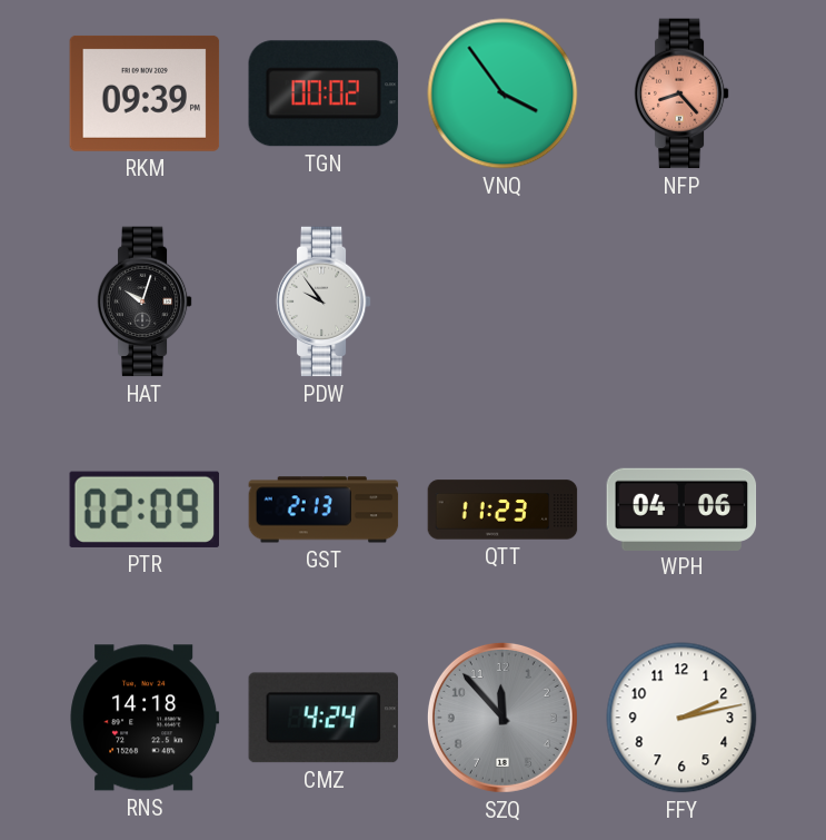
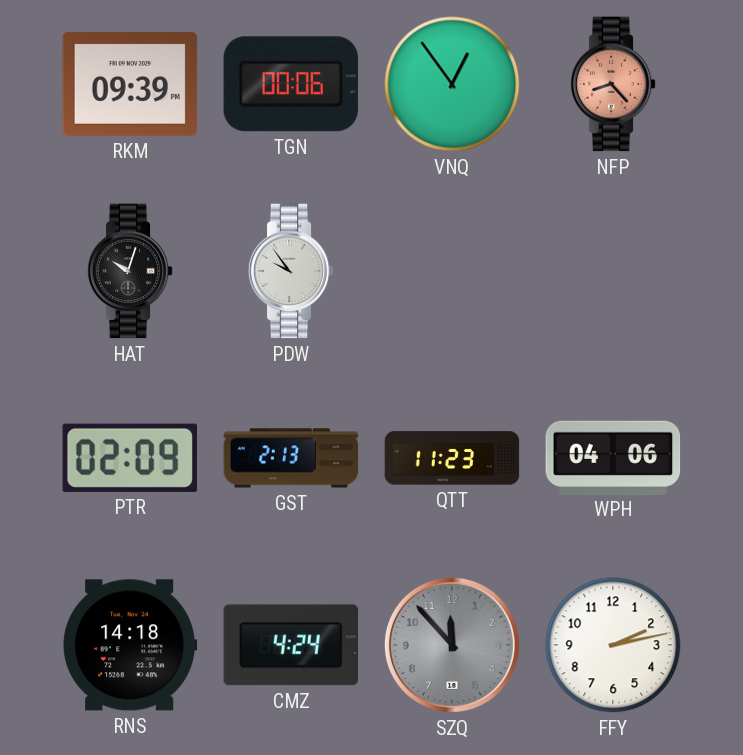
TGN: 00:02 -> 00:06 (290, 84)
VNQ: 3:54 -> 12:54 (452, 84)
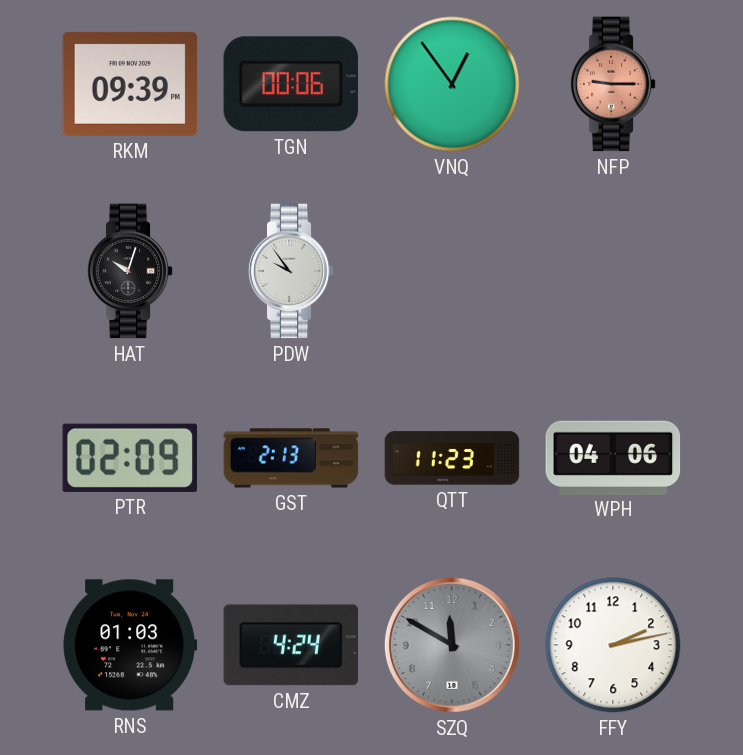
NFP: 8:23 -> 9:15 (613, 84)
RNS: 14:18 -> 01:03 (130, 645)
SZQ: 11:53 -> 11:50 (452, 645)
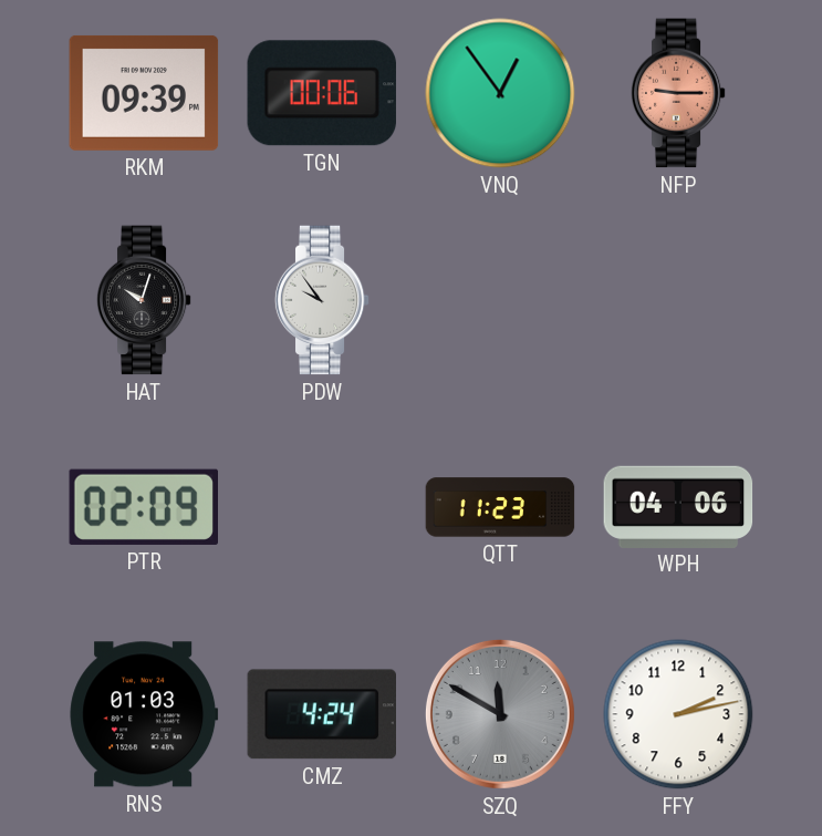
GST: 2:13 -> none (291, 458)
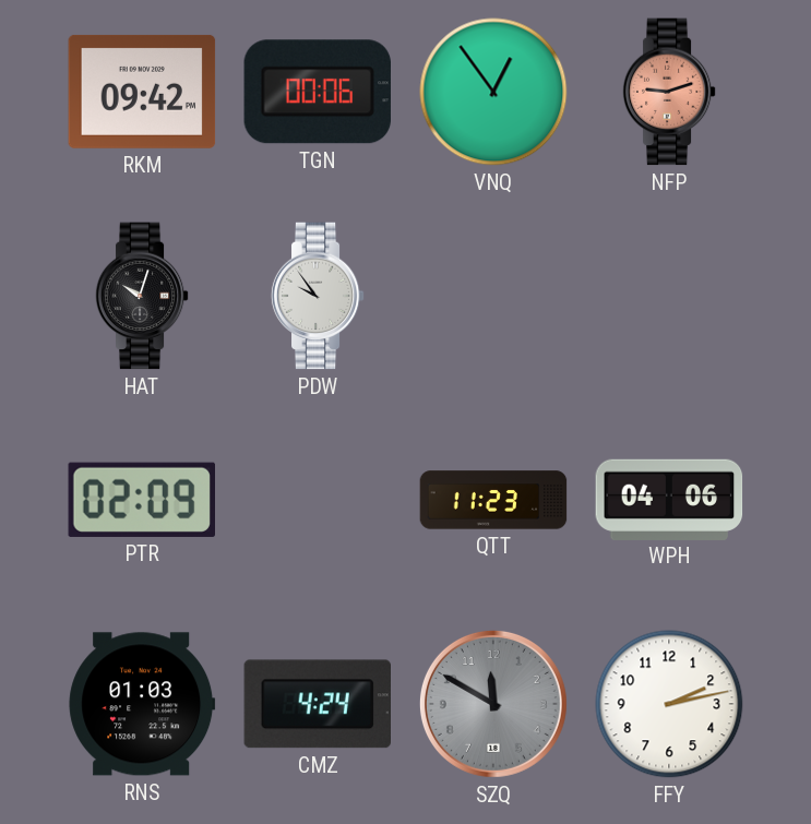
RKM: 09:39 -> 09:42 (142, 92)
NFP: 9:15 -> 9:12 (669, 92)
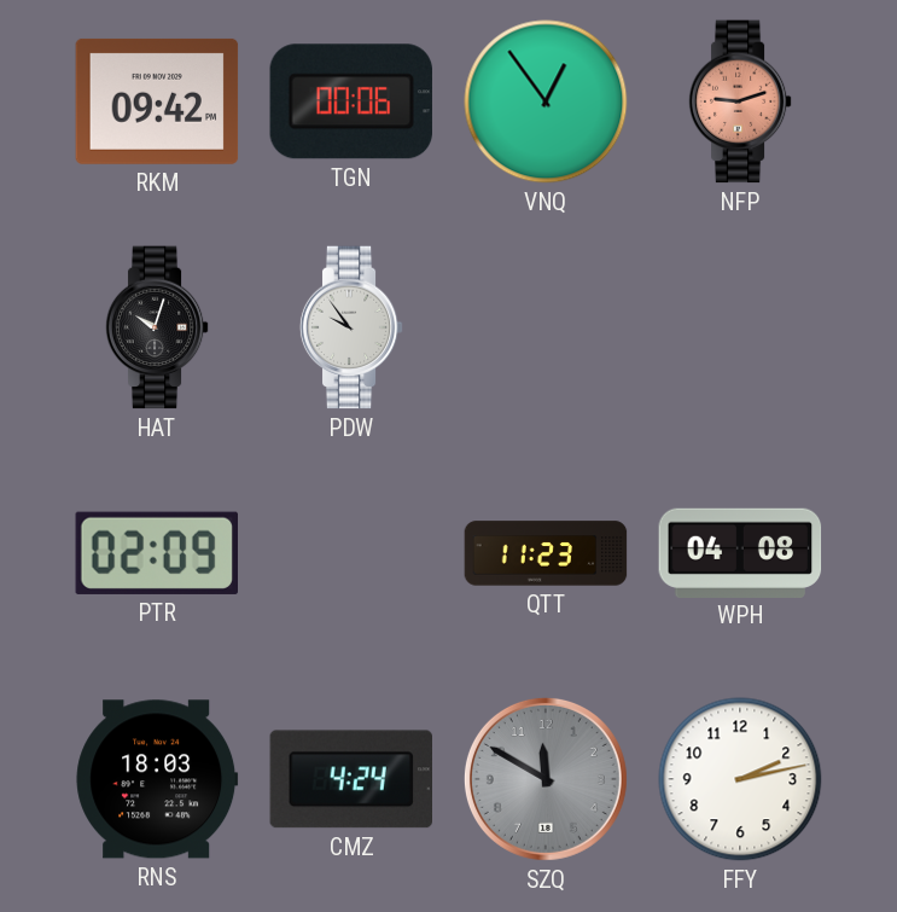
WPH: 04:06 -> 04:08 (740, 552)
RNS: 01:03 -> 18:03 (157, 779)
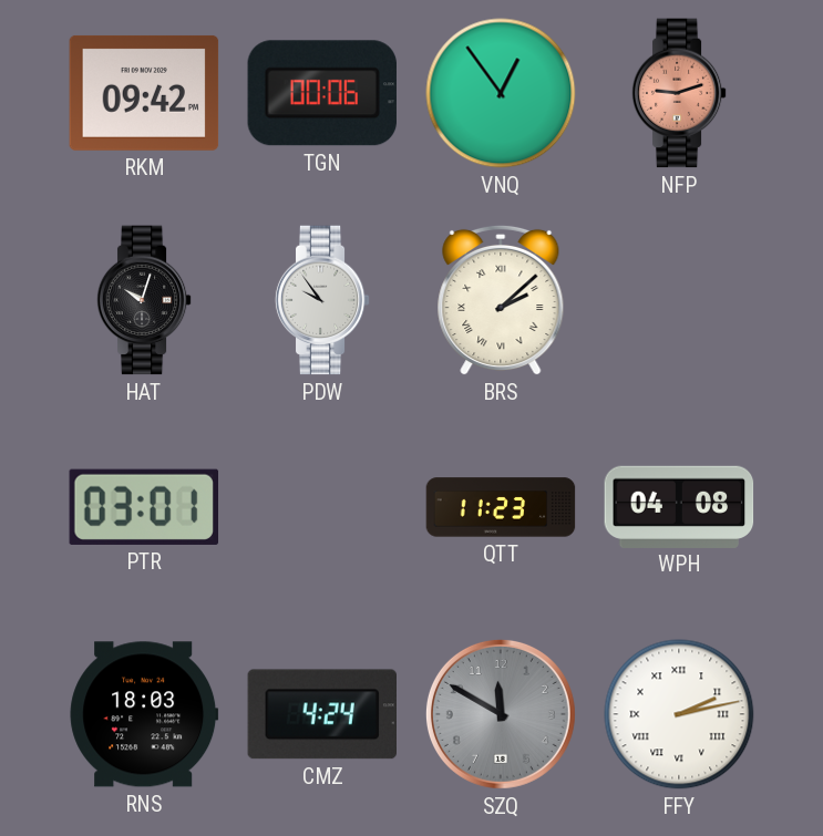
BRS: none -> 2:08 (501, 300)
PTR: 02:09 -> 03:01 (143, 507)
FFY numerals: Arabic -> Roman (679, 714)
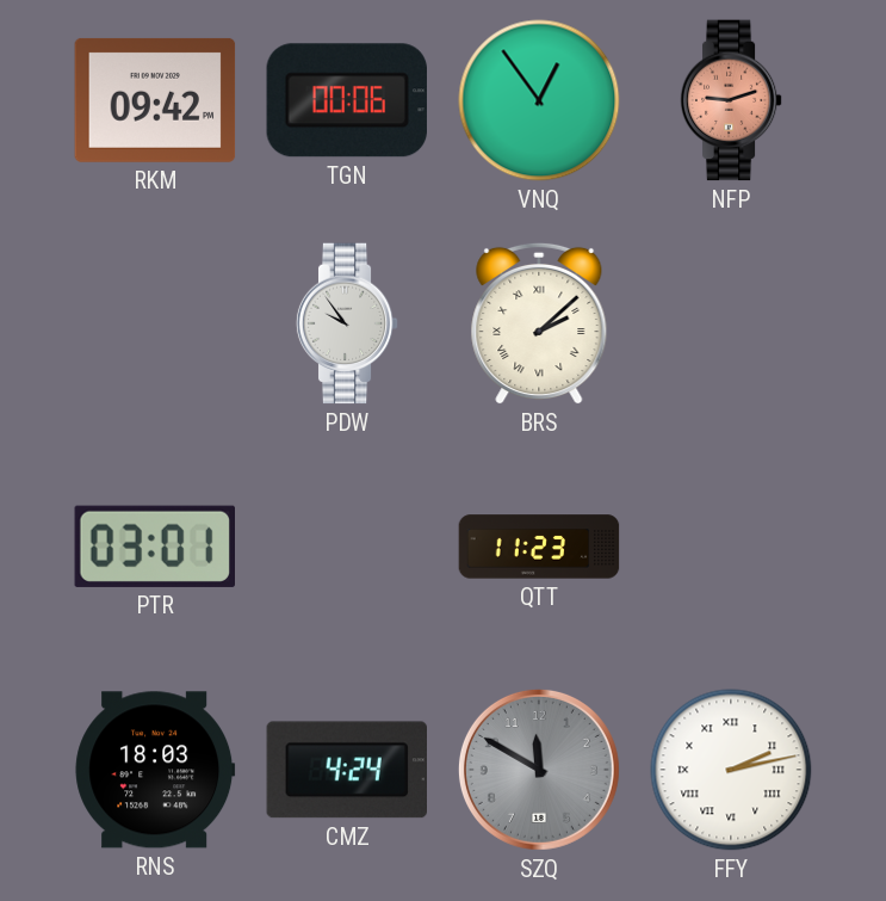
HAT: 10:03 -> none (144, 300)
WPH: 04:08 -> none (679, 506)
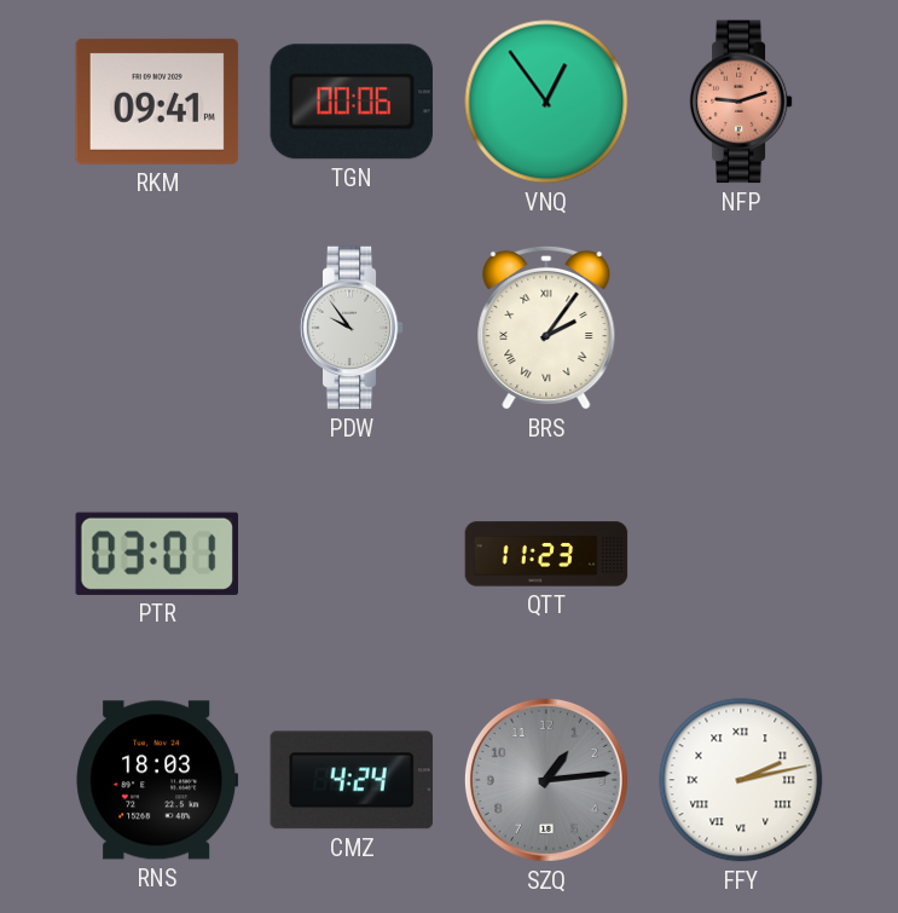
RKM: 09:42 -> 09:41 (157, 102)
BRS: 2:08 -> 2:06 (546, 328)
SZQ: 11:50 -> 1:14 (546, 780)
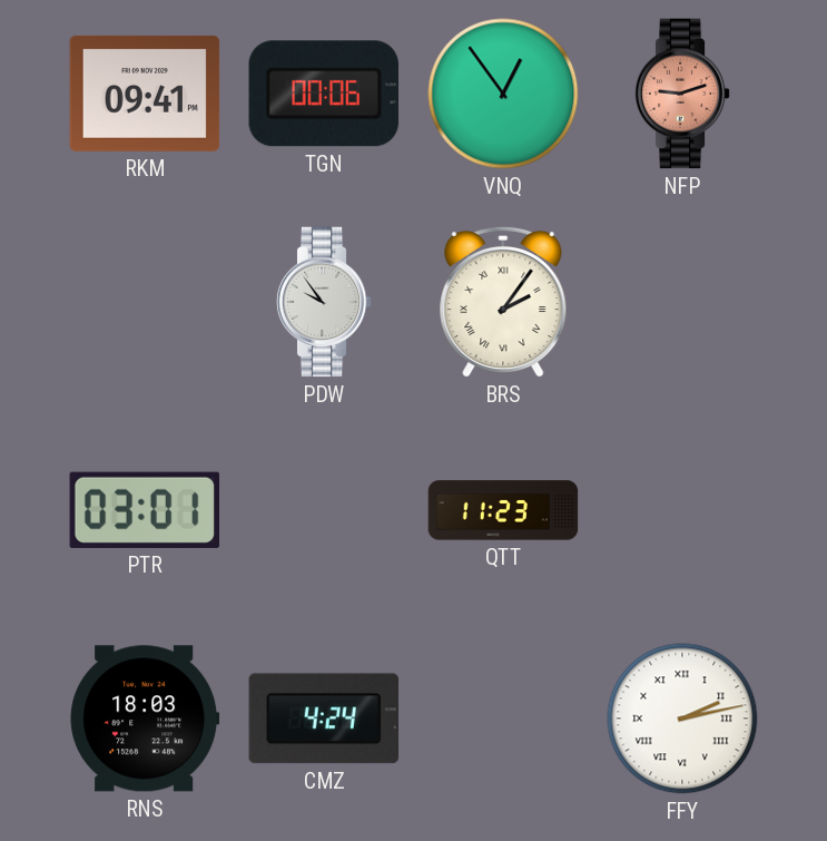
SZQ: 1:14 -> none (546, 780)
